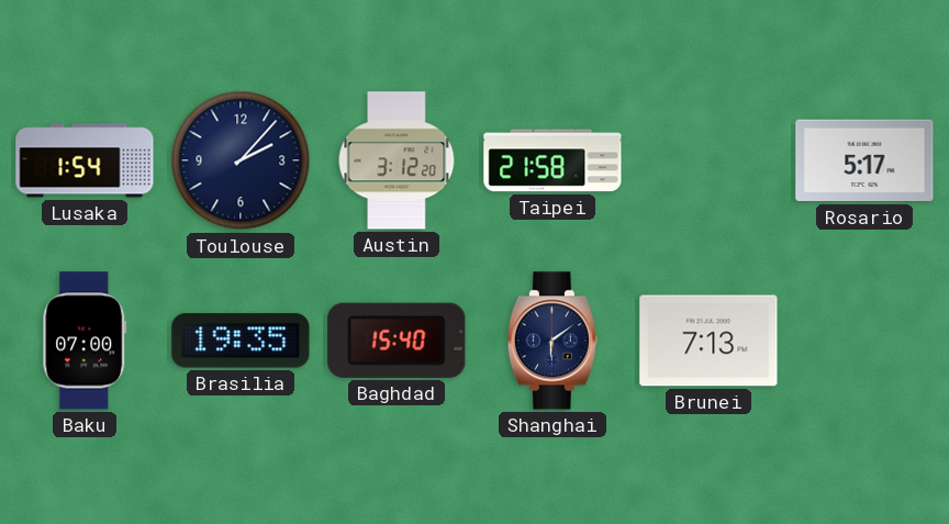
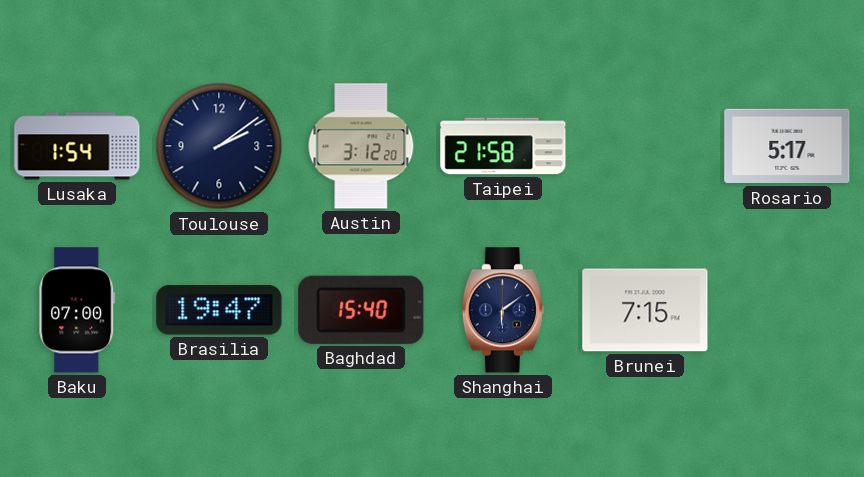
Toulouse: 2:07 -> 2:09 (219, 146)
Brasilia: 19:35 -> 19:47 (219, 310)
Brunei: 7:13 -> 7:15 (645, 310)
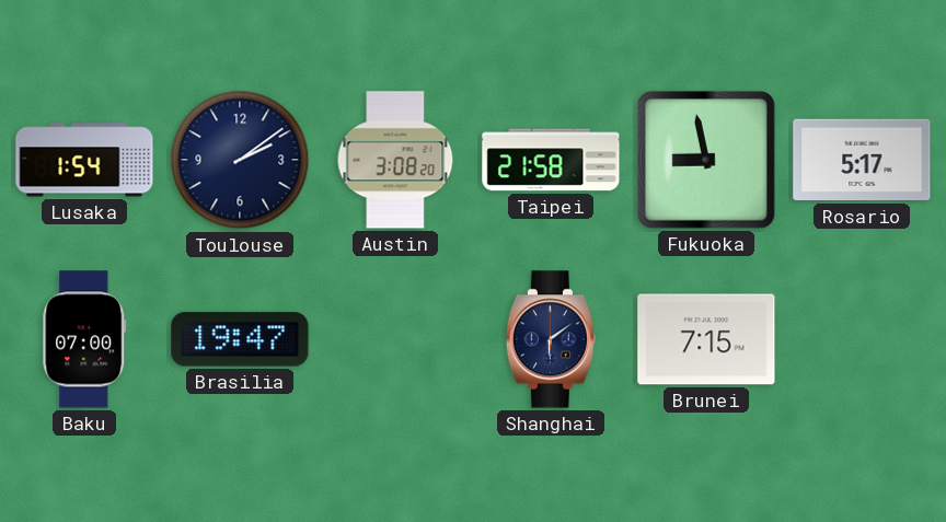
Austin: 3:12 -> 3:08 (395, 160)
Fukuoka: none -> 8:58 (706, 160)
Baghdad: 15:40 -> none (361, 310)
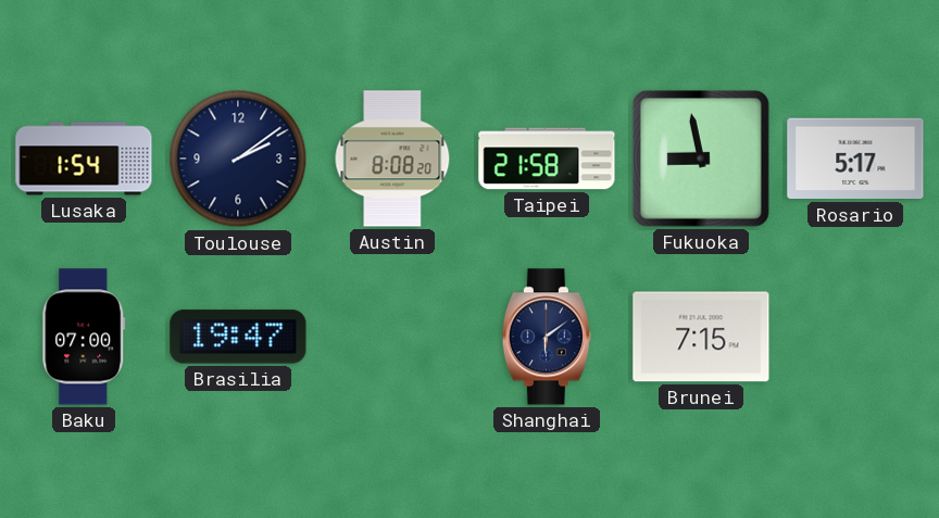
Austin: 3:08 -> 8:08 (392, 159)
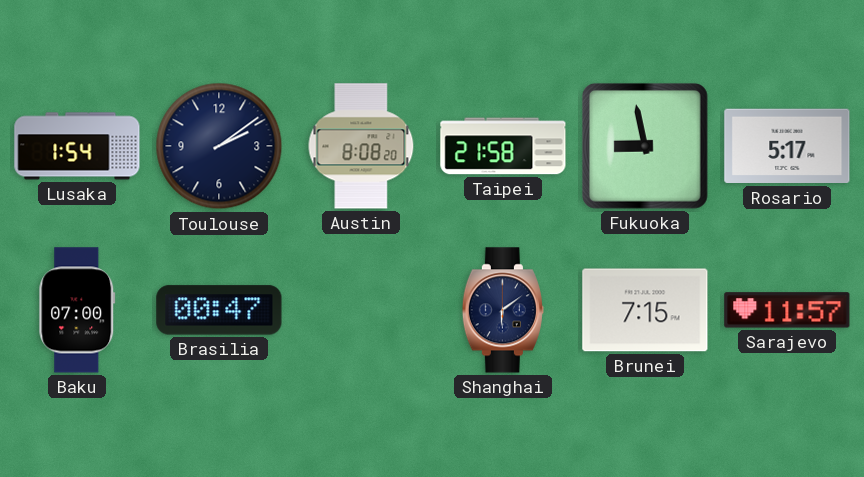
Brasilia: 19:47 -> 00:47 (219, 310)
Sarajevo: none -> 11:57 (787, 310)
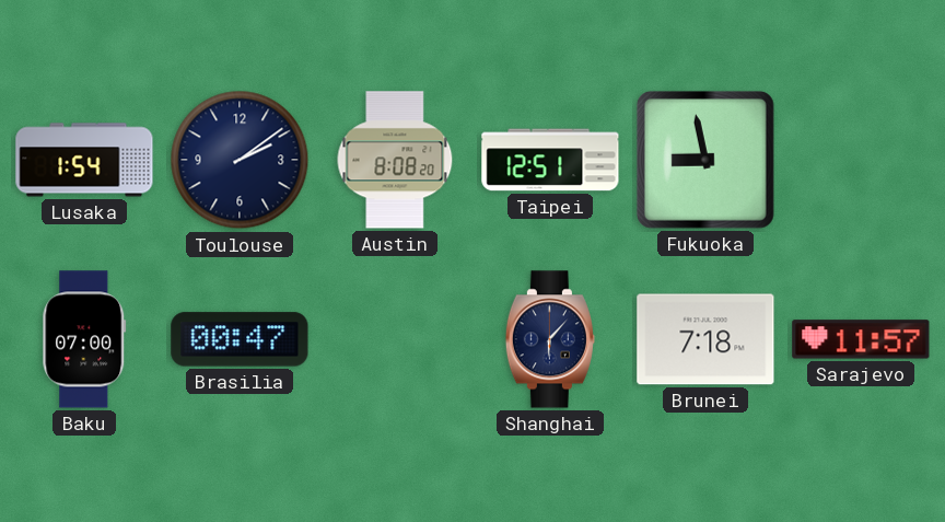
Taipei: 21:58 -> 12:51 (550, 160)
Rosario: 5:17 -> none (787, 146)
Shanghai: 6:09 -> 6:07 (550, 339)
Brunei: 7:15 -> 7:18 (705, 339)
